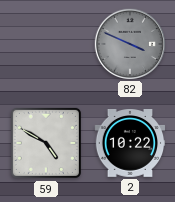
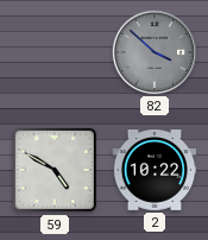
82: 3:49 -> 3:52 (153, 51)
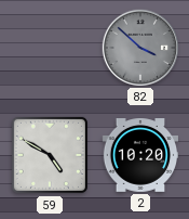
2: 10:22 -> 10:20 (140, 156)
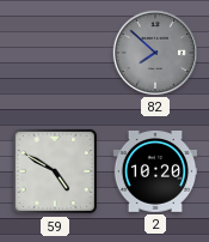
82: 3:52 -> 7:52 (154, 52)
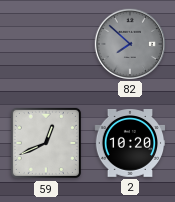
59: 4:50 -> 12:41 (46, 143)
